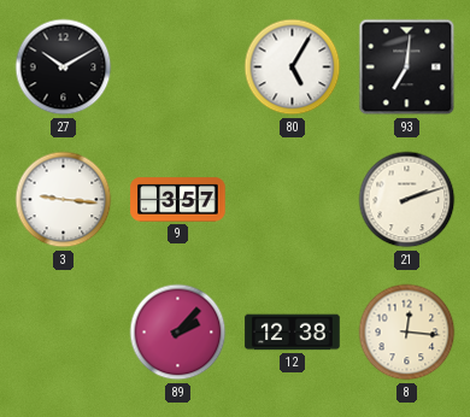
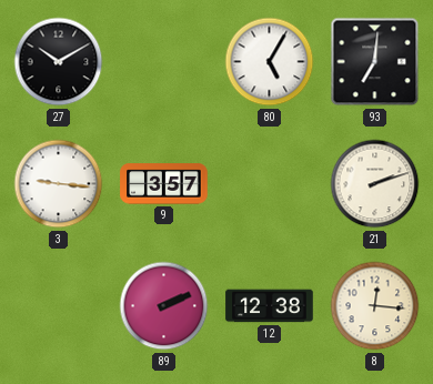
89: 2:07 -> 2:11 (164, 306)
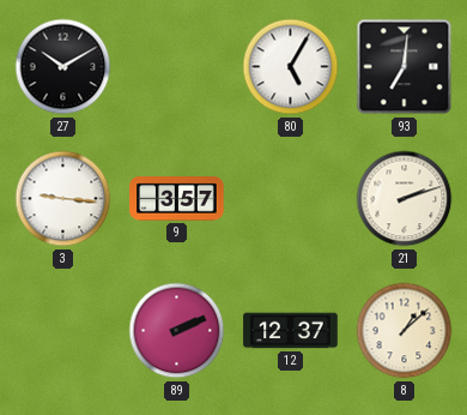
12: 12:38 -> 12:37 (291, 331)
8: 12:16 -> 1:08 (405, 331)
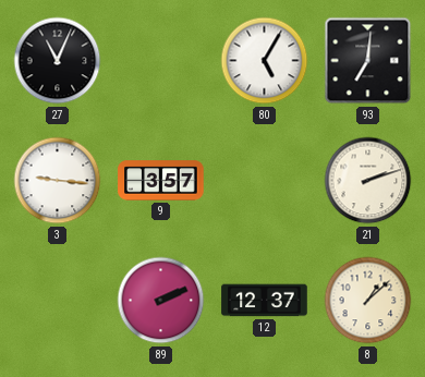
27: 10:10 -> 11:04 (58, 61)
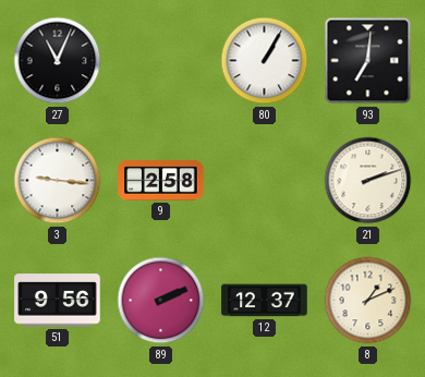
80: 5:05 -> 1:05 (265, 61)
9: 3:57 -> 2:58 (161, 181)
51: none -> 9:56 (58, 301)
8: 1:08 -> 1:11 (368, 301)
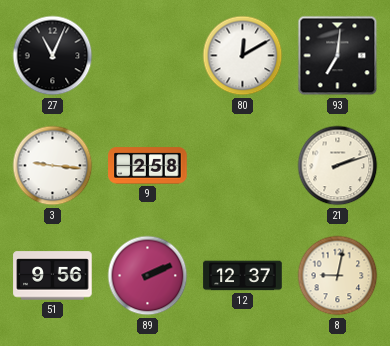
80: 1:05 -> 12:10 (243, 56)
8: 1:11 -> 9:02 (338, 276)
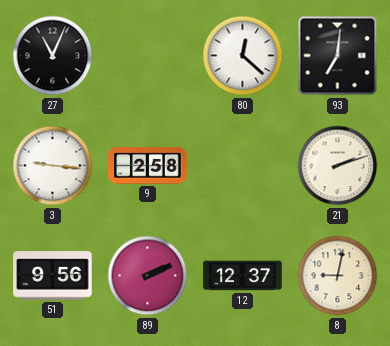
80: 12:10 -> 12:22 (243, 56)
